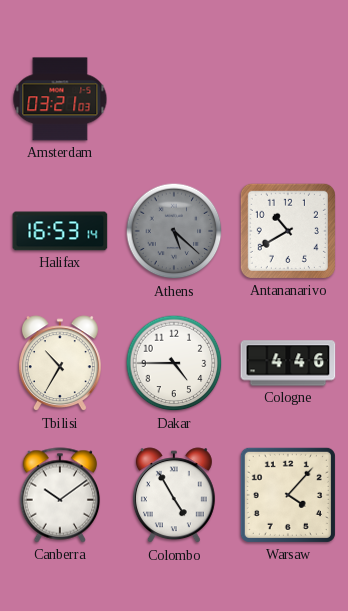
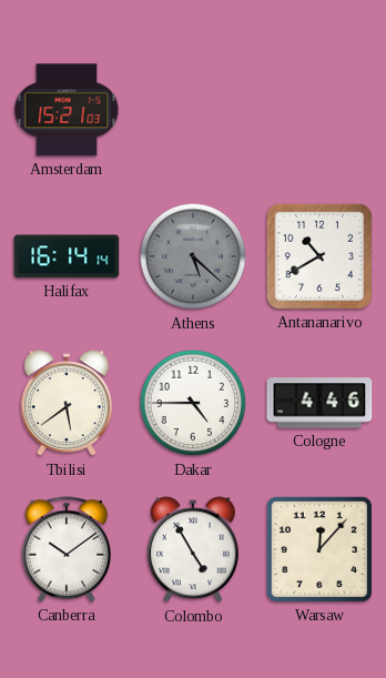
Amsterdam: 03:21 -> 15:21 (67, 110)
Halifax: 16:53 -> 16:14 (67, 256)
Tbilisi: 10:35 -> 5:39 (67, 404)
Warsaw: 4:07 -> 12:07 (319, 549)
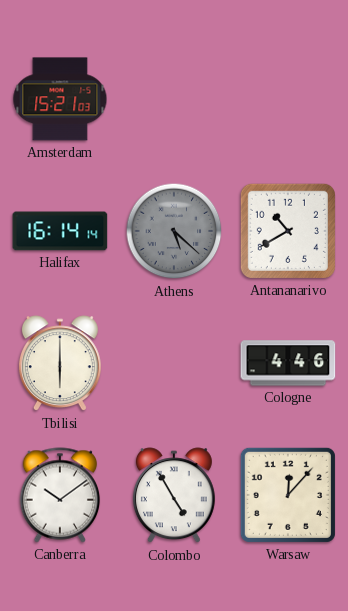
Tbilisi: 5:39 -> 6:00 (60, 364)
Dakar: 4:45 -> none (193, 403)
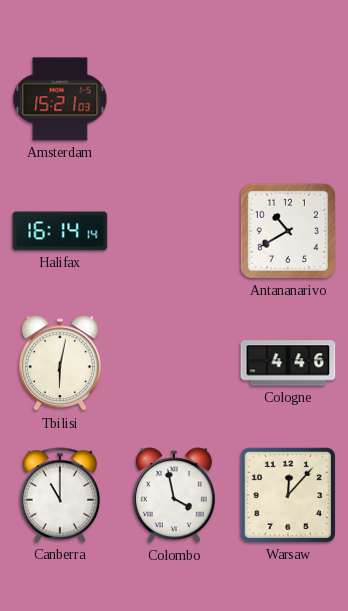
Athens: 5:22 -> none (174, 231)
Tbilisi: 6:00 -> 6:02 (60, 364)
Canberra: 10:09 -> 11:00 (60, 495)
Colombo: 4:55 -> 3:58 (174, 496)
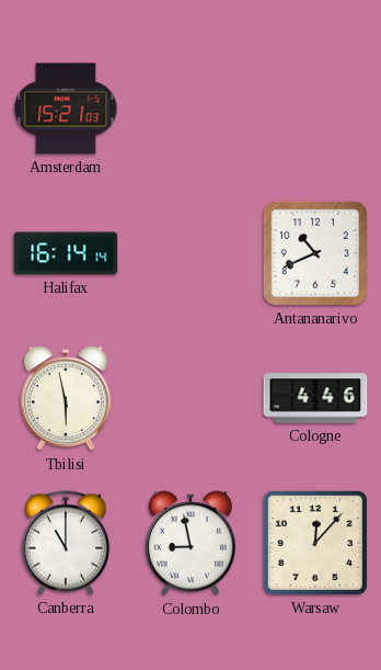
Antananarivo: 10:40 -> 10:41 (315, 253)
Tbilisi: 6:02 -> 5:58 (66, 399)
Colombo: 3:58 -> 8:58 (190, 544)
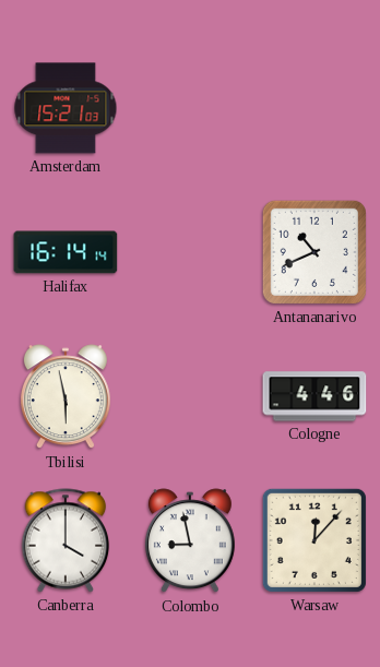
Canberra: 11:00 -> 4:00 (66, 540)
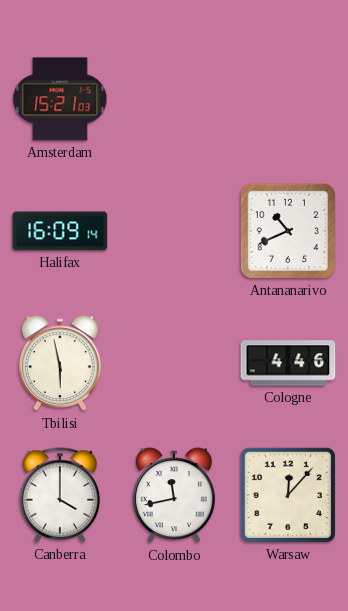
Halifax: 16:14 -> 16:09 (60, 231)
Colombo: 8:58 -> 11:43 (174, 496)
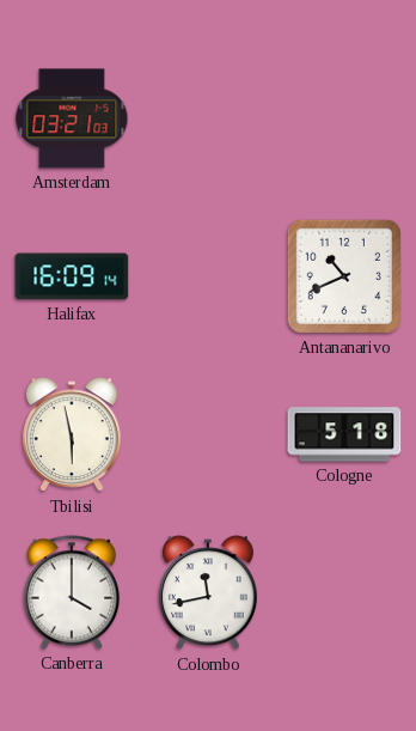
Amsterdam: 15:21 -> 03:21 (72, 118)
Cologne: 4:46 -> 5:18 (344, 434)
Warsaw: 12:07 -> none (288, 495)
